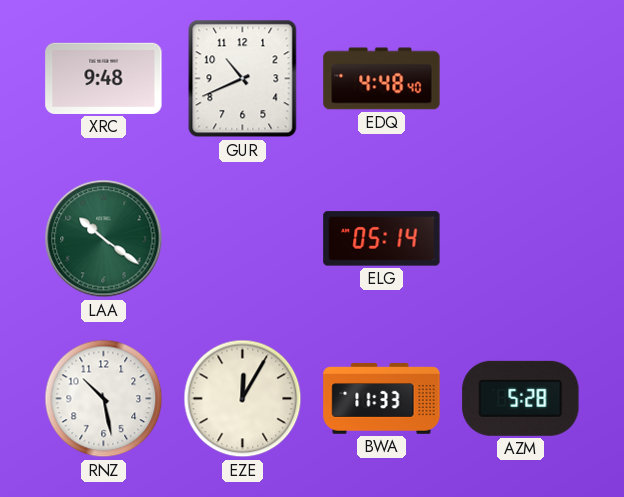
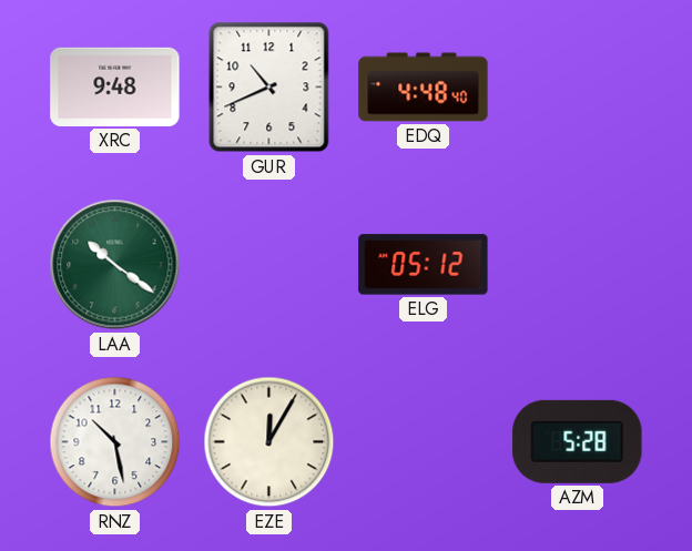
ELG: 05:14 -> 05:12 (424, 265)
BWA: 11:33 -> none (382, 399)
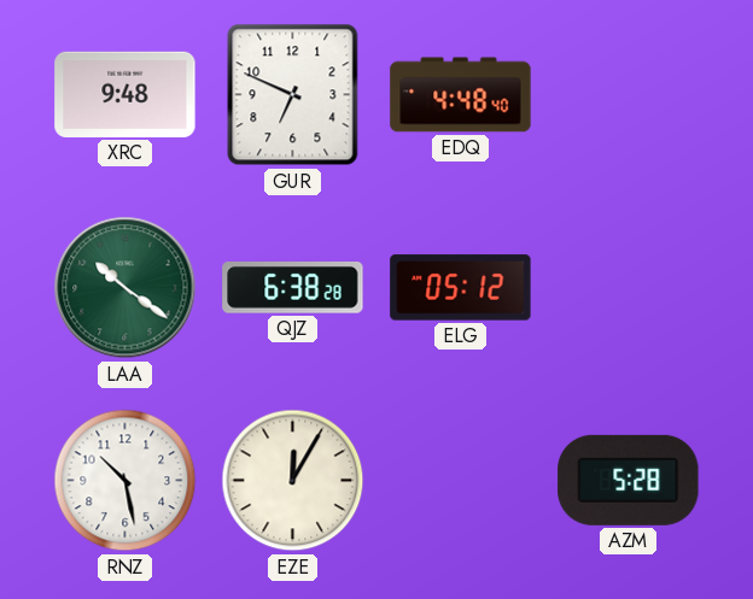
GUR: 10:41 -> 6:49 (293, 95)
QJZ: none -> 6:38 (293, 288)
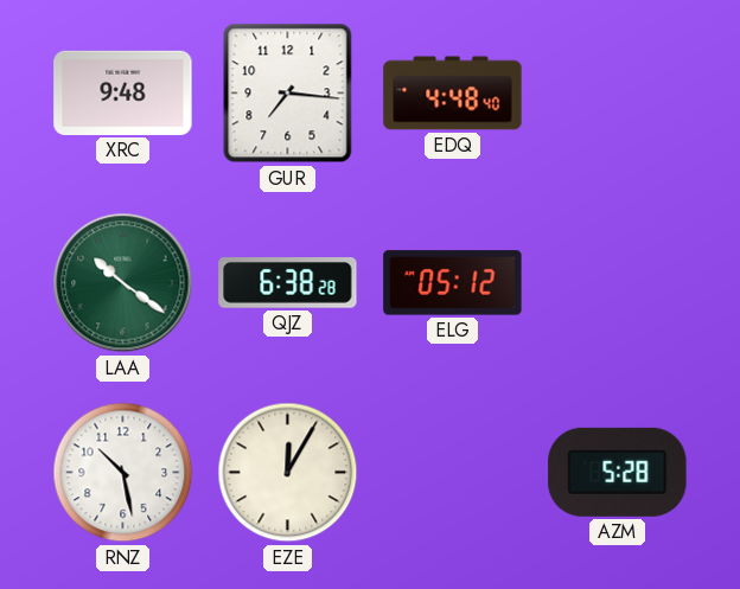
GUR: 6:49 -> 7:16 (288, 94)
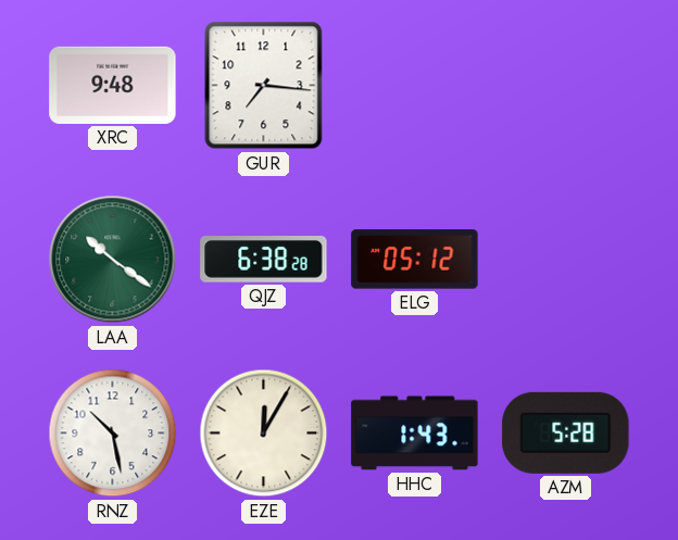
EDQ: 4:48 -> none (453, 94)
HHC: none -> 1:43 (415, 434)
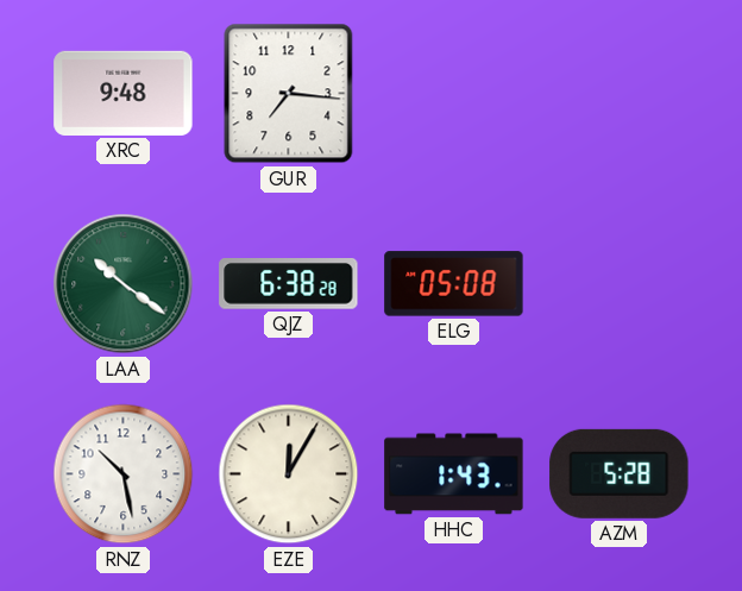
ELG: 05:12 -> 05:08 (454, 284)
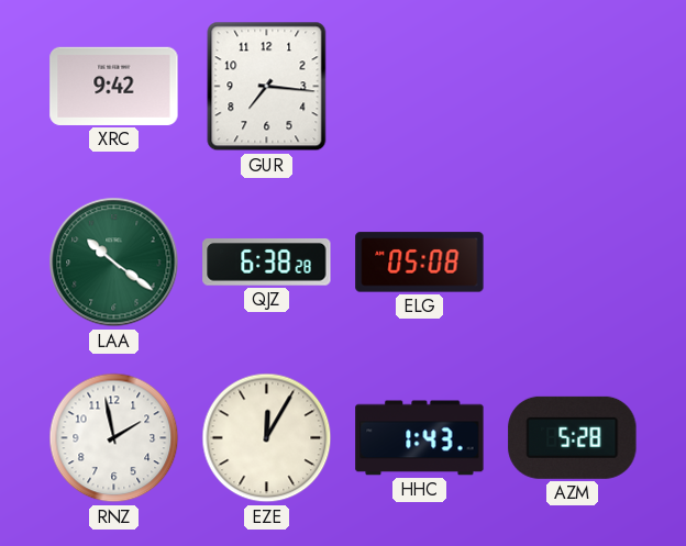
XRC: 9:48 -> 9:42 (114, 86)
RNZ: 10:28 -> 1:58 (114, 438)
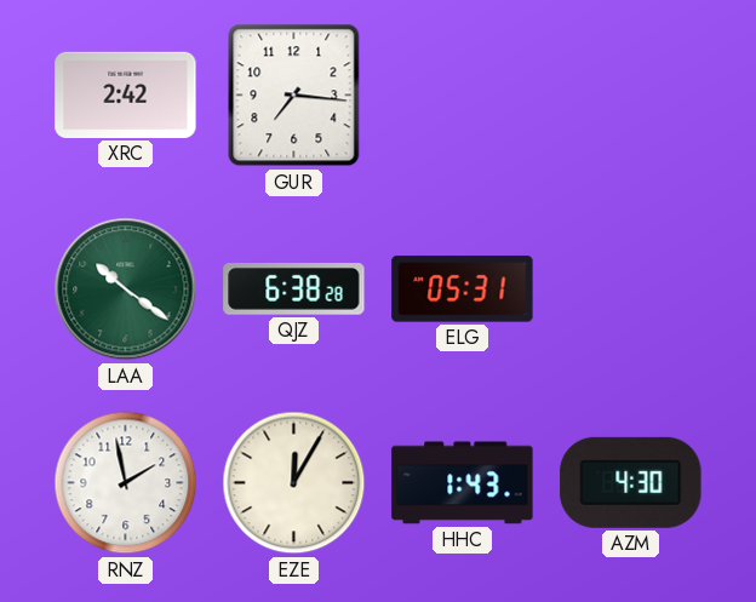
XRC: 9:42 -> 2:42 (126, 94)
ELG: 05:08 -> 05:31 (463, 289)
AZM: 5:28 -> 4:30 (631, 482)
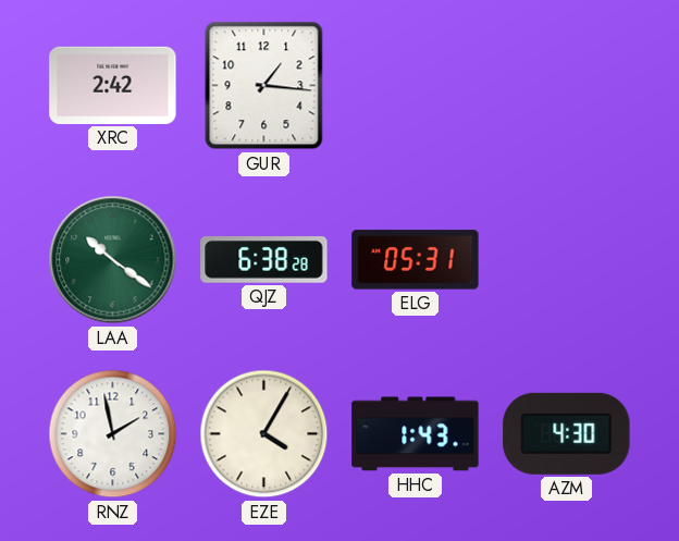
GUR: 7:16 -> 1:16 (264, 86)
EZE: 12:05 -> 4:05 (264, 434)
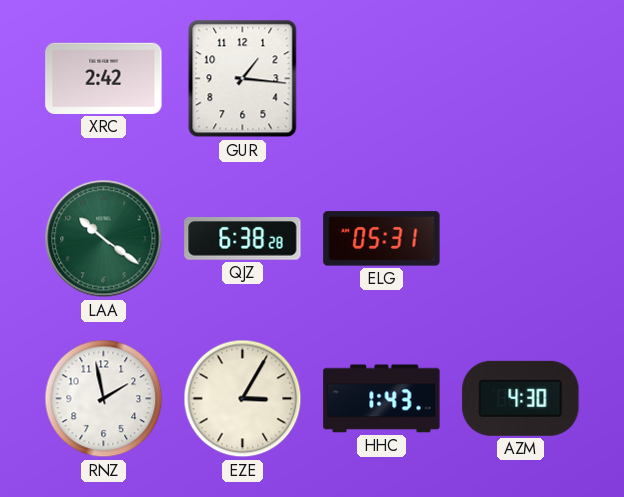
EZE: 4:05 -> 3:05 (243, 399)
